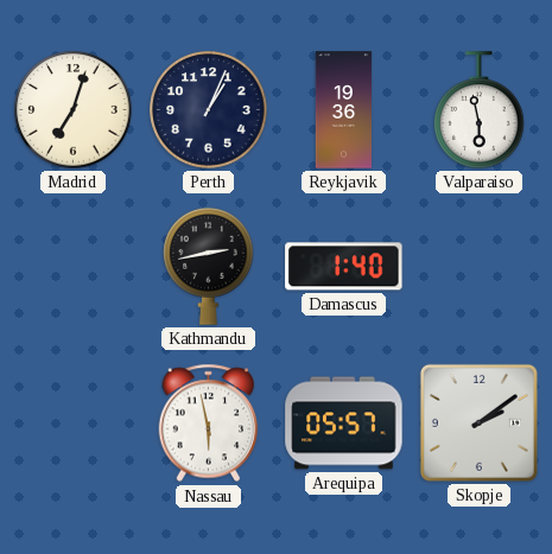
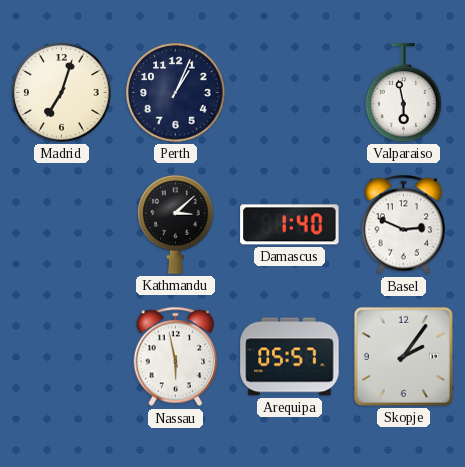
Reykjavik: 19:36 -> none (343, 110)
Kathmandu: 2:43 -> 3:08 (176, 225)
Basel: none -> 2:49 (404, 225)
Skopje: 2:09 -> 2:06 (403, 356)
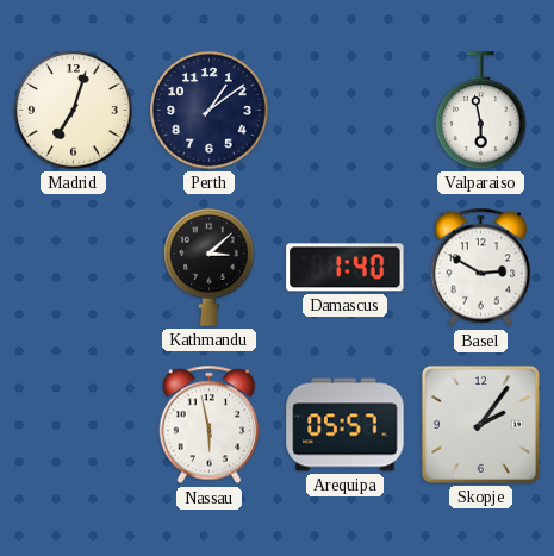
Perth: 1:04 -> 1:09 (210, 111)
Basel: 2:49 -> 2:50 (481, 268)
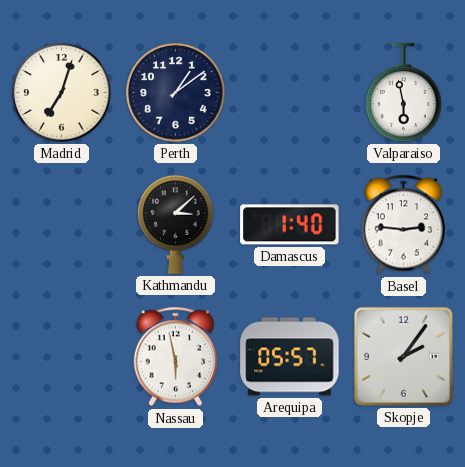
Basel: 2:50 -> 2:46 (404, 225)
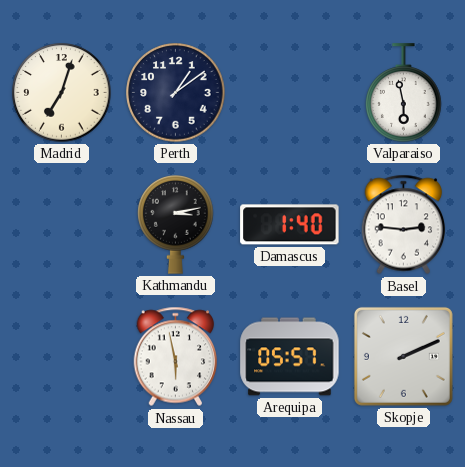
Kathmandu: 3:08 -> 3:13 (176, 225)
Skopje: 2:06 -> 2:11 (403, 356)
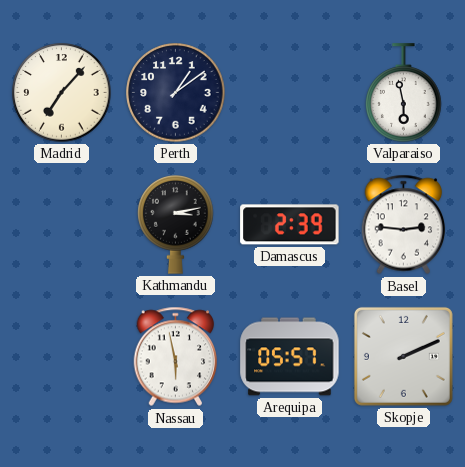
Madrid: 7:03 -> 7:07 (62, 93)
Damascus: 1:40 -> 2:39 (290, 225)
